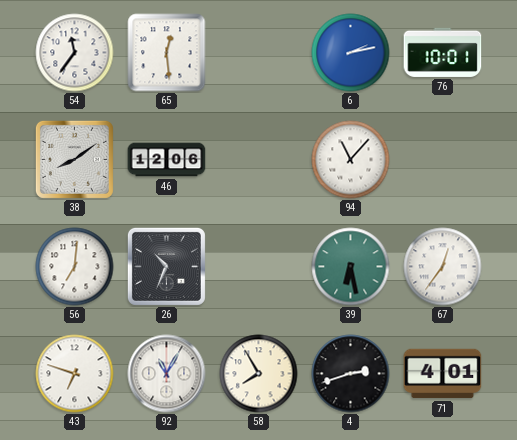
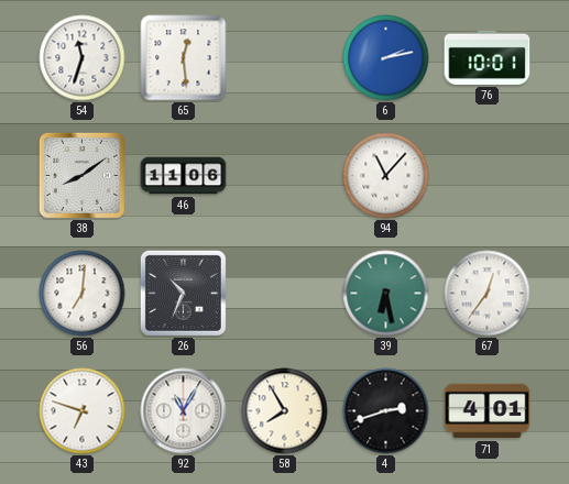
54: 11:36 -> 11:33 (83, 58)
46: 12:06 -> 11:06 (184, 176)
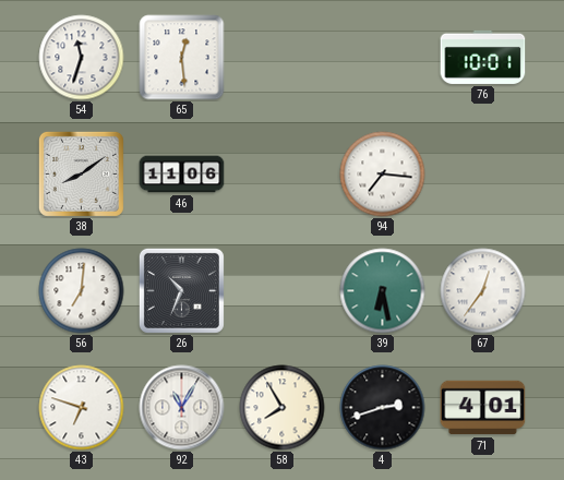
6: 2:13 -> none (386, 58)
94: 11:07 -> 7:16 (383, 175)
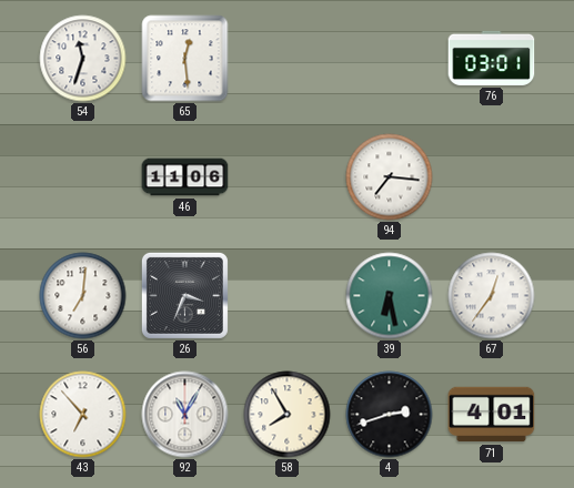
76: 10:01 -> 03:01 (492, 58)
38: 8:09 -> none (81, 173)
26: 10:34 -> 3:34 (184, 295)
43: 6:48 -> 6:53 (83, 415)
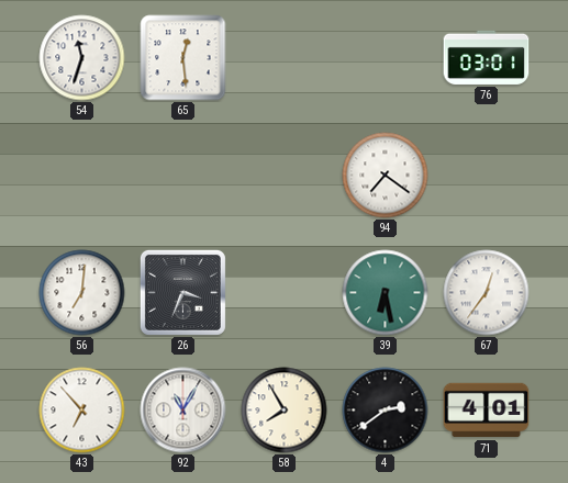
46: 11:06 -> none (185, 177)
94: 7:16 -> 7:21 (386, 176)
4: 2:42 -> 2:39 (386, 411)
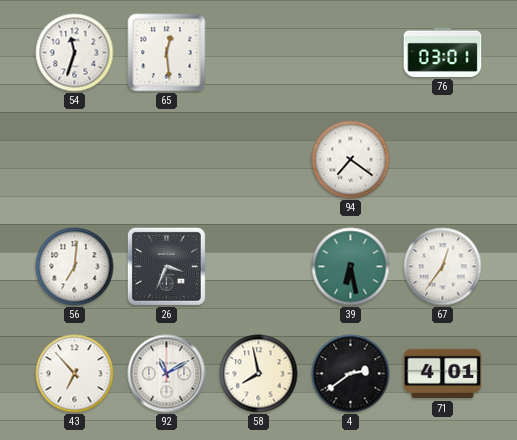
92: 11:05 -> 11:10 (167, 374)
58: 7:55 -> 7:58 (259, 374)
